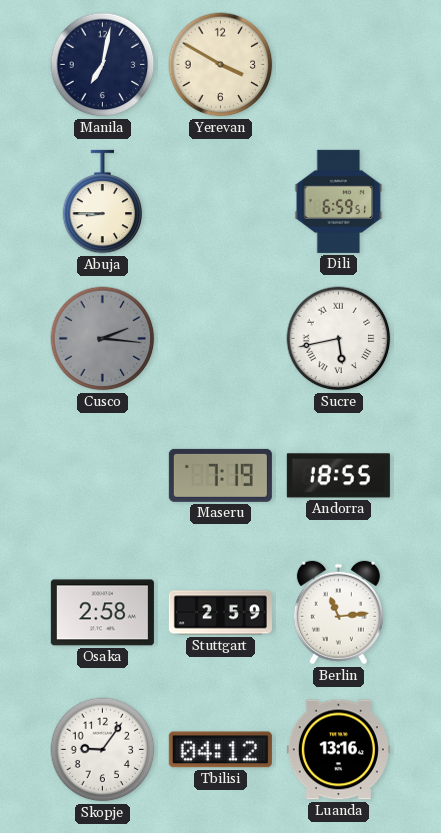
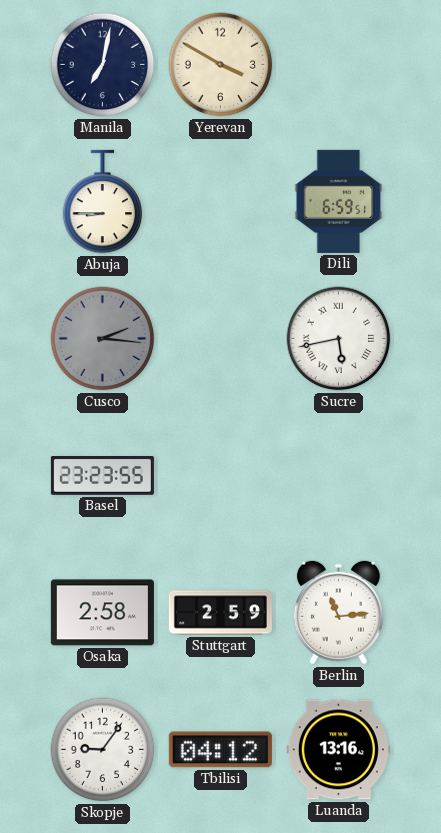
Basel: none -> 23:23 (102, 476)
Maseru: 7:19 -> none (220, 475)
Andorra: 18:55 -> none (338, 476)
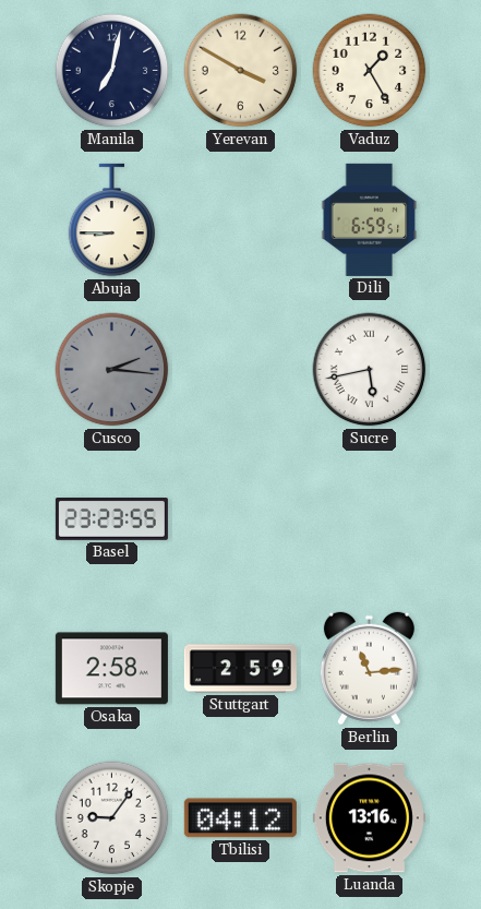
Vaduz: none -> 1:25 (370, 71)
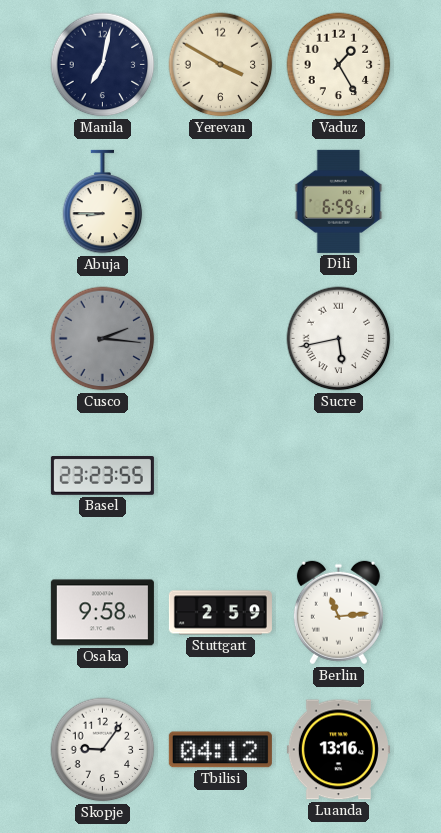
Osaka: 2:58 -> 9:58 (102, 613)
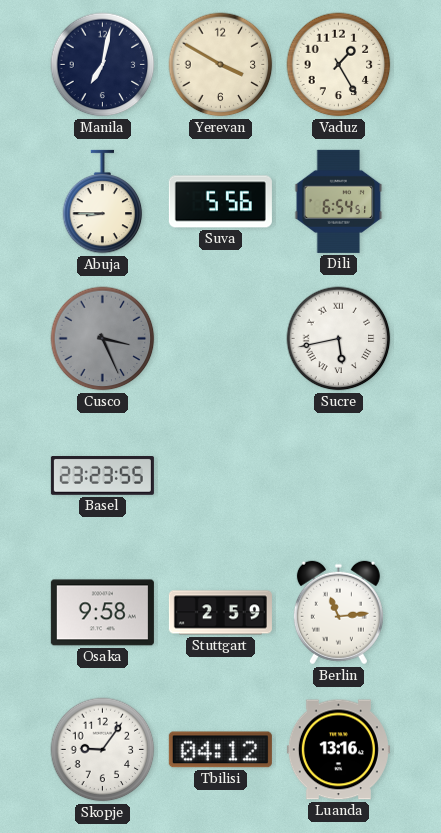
Suva: none -> 5:56 (220, 202)
Dili: 6:59 -> 6:54 (339, 201)
Cusco: 2:16 -> 3:26 (103, 339)
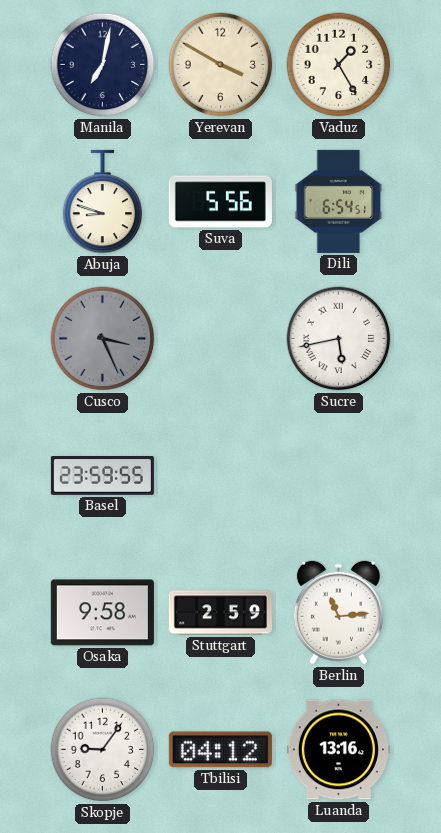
Abuja: 8:45 -> 8:48 (103, 202)
Basel: 23:23 -> 23:59 (102, 476)
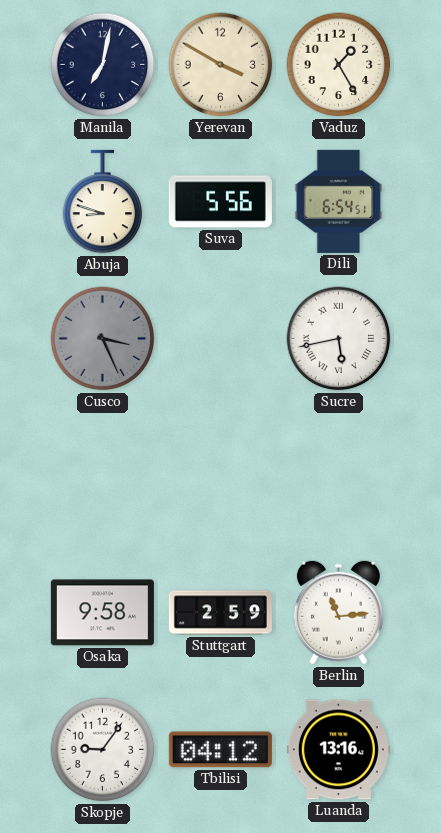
Basel: 23:59 -> none (102, 476)
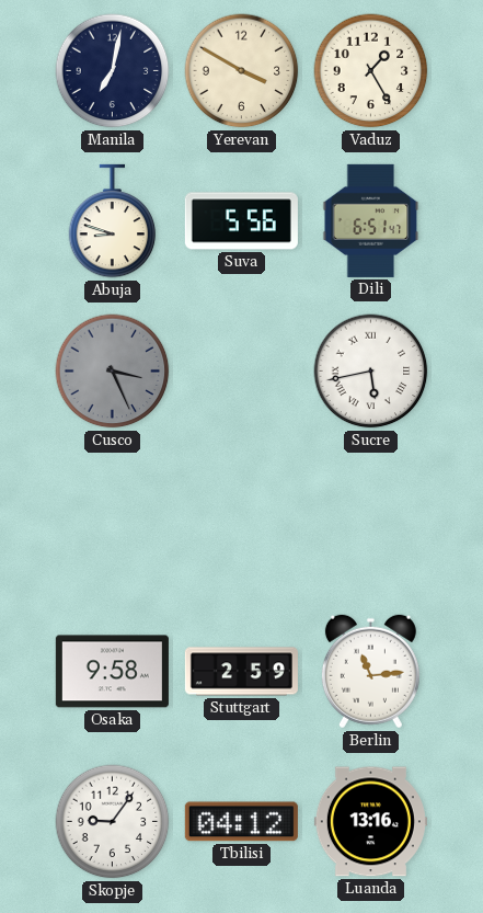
Dili: 6:54 -> 6:51 (371, 220)
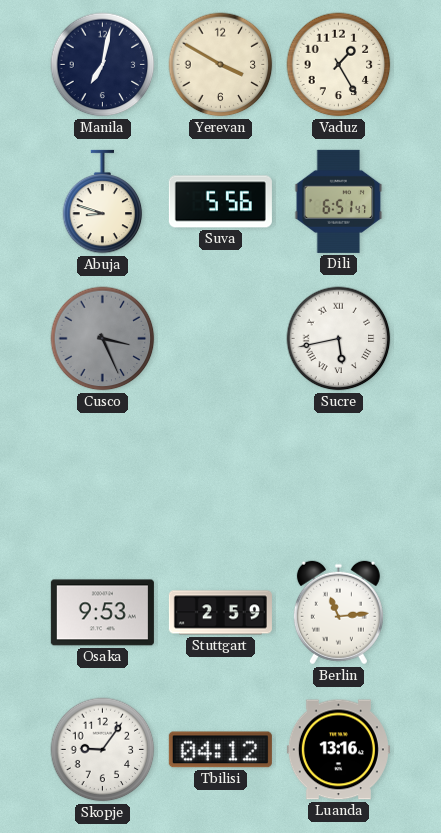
Osaka: 9:58 -> 9:53 (102, 613)
